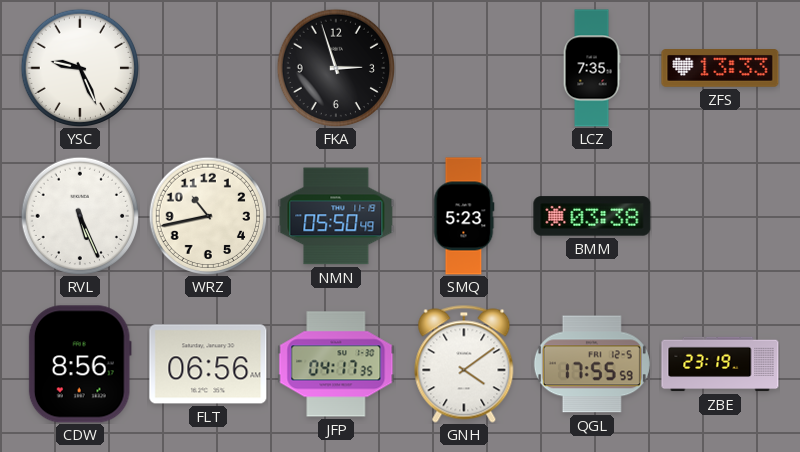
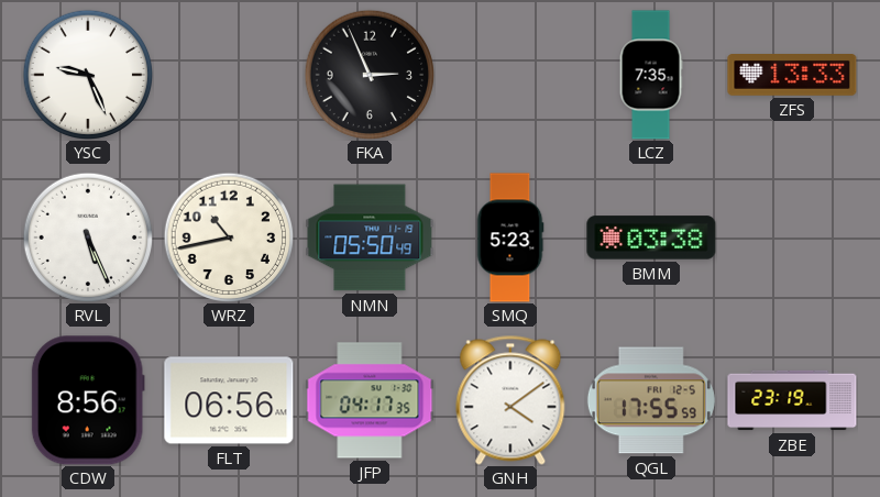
FKA: 2:57 -> 2:56 (370, 75)
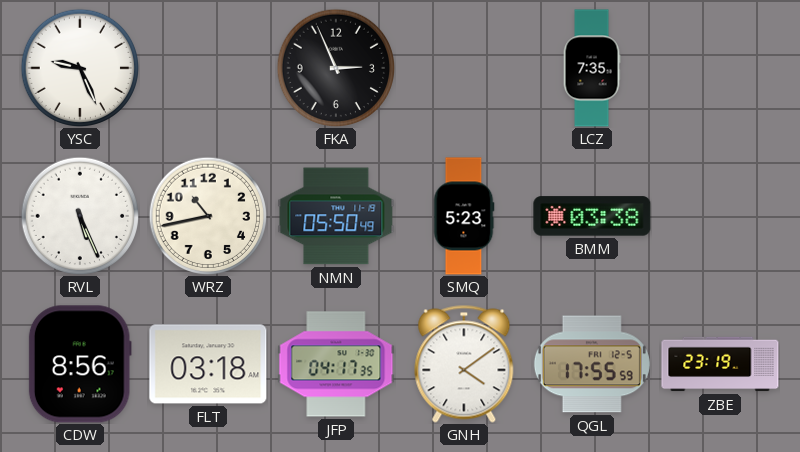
ZFS: 13:33 -> none (792, 76)
FLT: 06:56 -> 03:18 (208, 364)
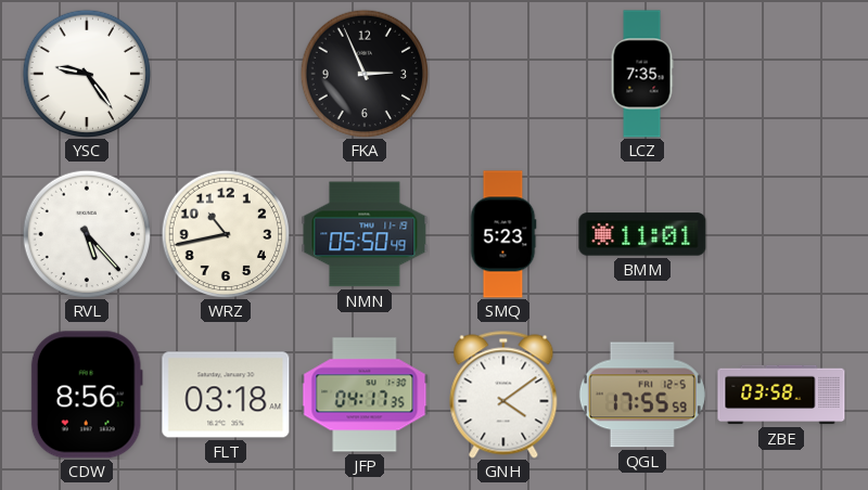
YSC: 9:26 -> 9:24 (87, 74)
RVL: 5:26 -> 5:23 (87, 234)
BMM: 03:38 -> 11:01 (642, 234)
ZBE: 23:19 -> 03:58 (781, 395)
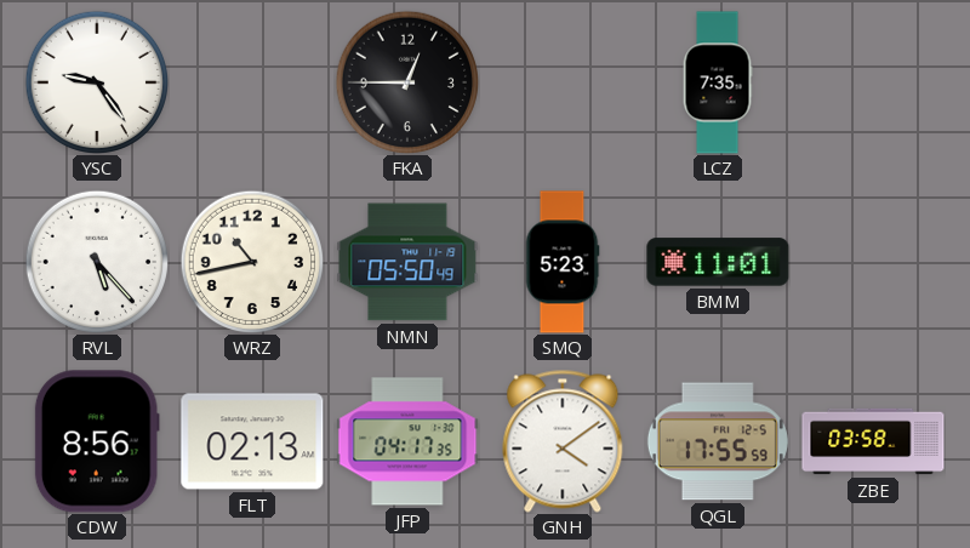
FKA: 2:56 -> 12:45 (407, 82)
FLT: 03:18 -> 02:13 (252, 441)
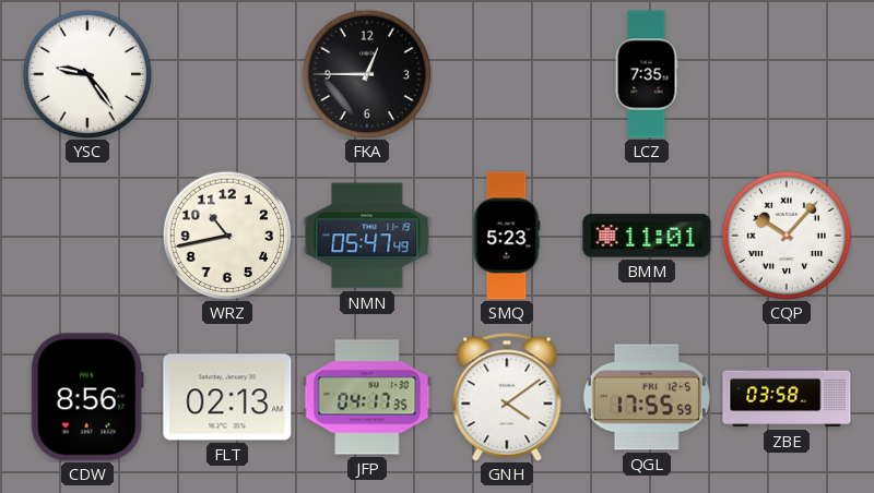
RVL: 5:23 -> none (97, 262)
NMN: 05:50 -> 05:47 (367, 236)
CQP: none -> 10:07 (787, 236)
